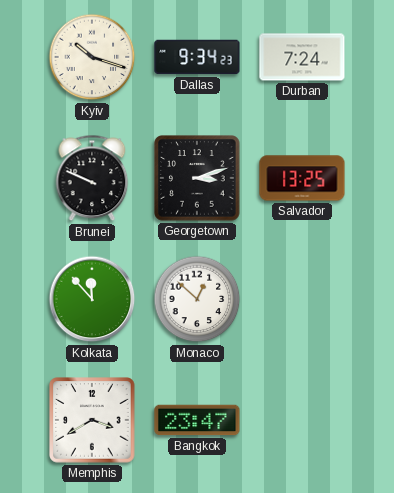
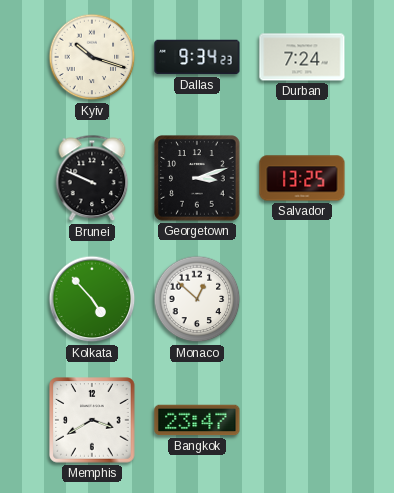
Kolkata: 11:53 -> 4:53 (92, 299)
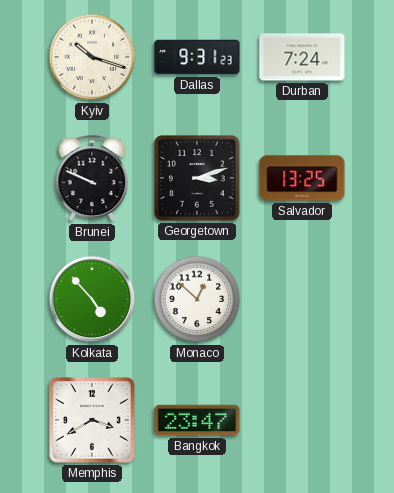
Dallas: 9:34 -> 9:31 (197, 57)
